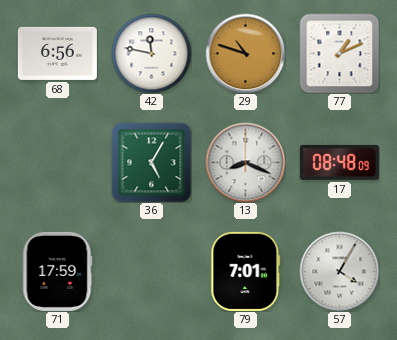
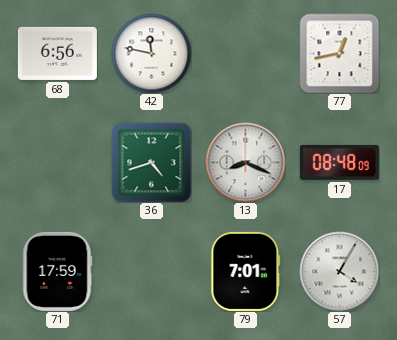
29: 10:48 -> none (245, 53)
77: 1:11 -> 12:43 (339, 53)
36: 5:05 -> 4:42 (151, 162)
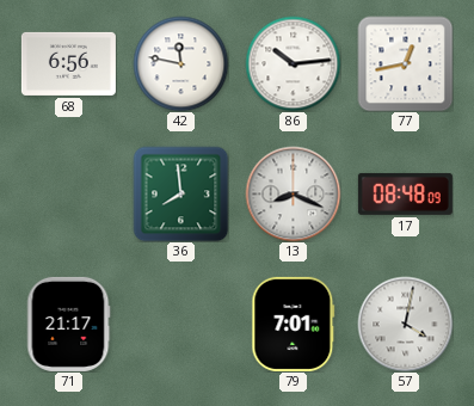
86: none -> 10:14 (293, 63)
36: 4:42 -> 7:59 (180, 193)
71: 17:59 -> 21:17 (68, 324)
57: 4:05 -> 4:02 (405, 324)
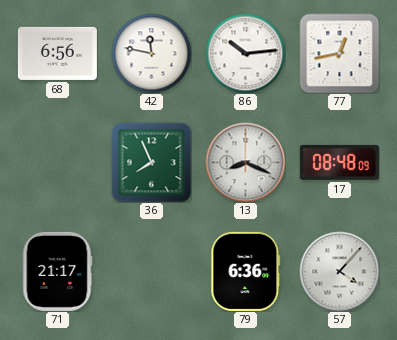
36: 7:59 -> 7:56 (151, 162)
79: 7:01 -> 6:36 (246, 271)
57: 4:02 -> 4:07 (339, 271)
